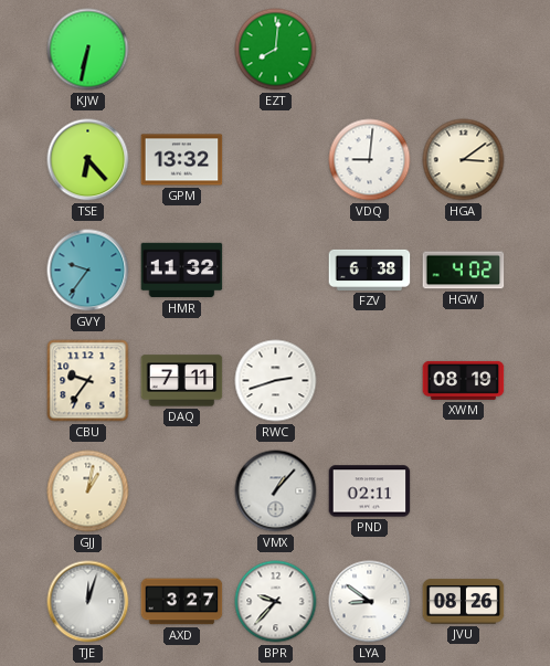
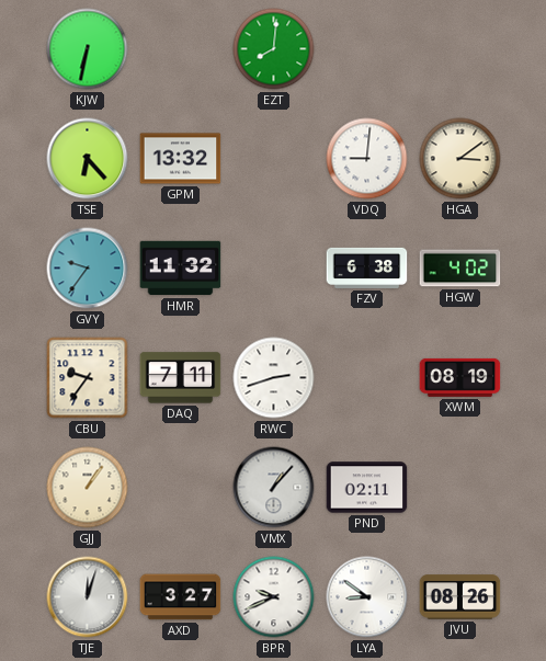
GJJ: 1:02 -> 1:06 (88, 488)
BPR: 9:37 -> 9:41 (274, 597)
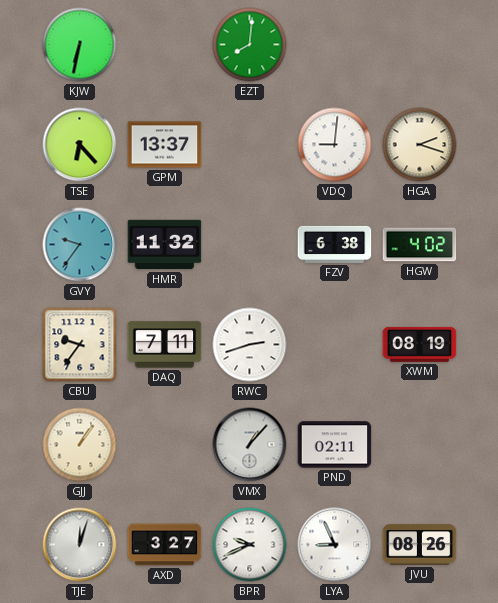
GPM: 13:32 -> 13:37 (165, 145)
HGA: 3:09 -> 2:18 (420, 145)
LYA: 8:51 -> 8:56 (335, 545)
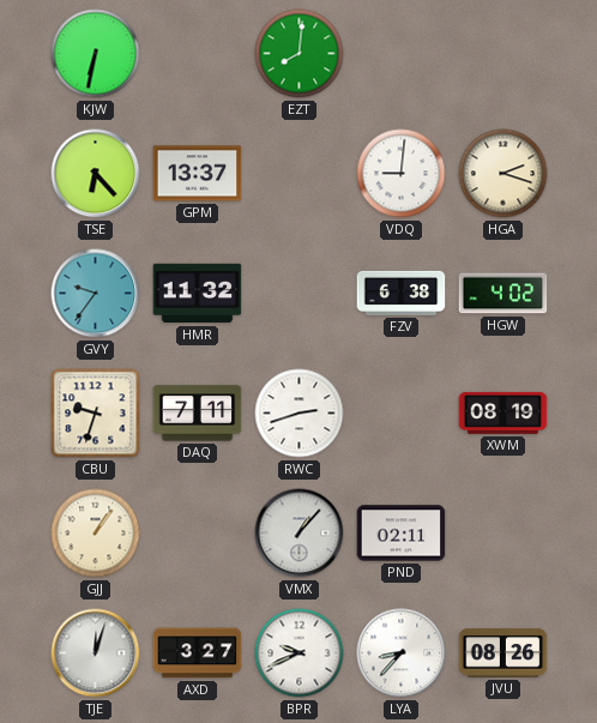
CBU: 9:36 -> 9:33 (96, 414)
LYA: 8:56 -> 8:37 (402, 653)
